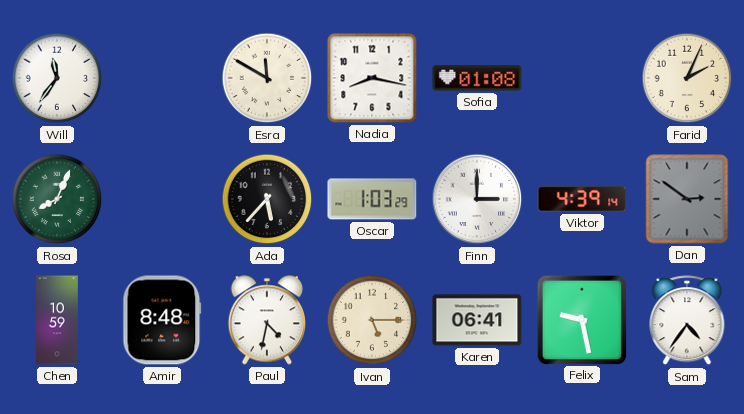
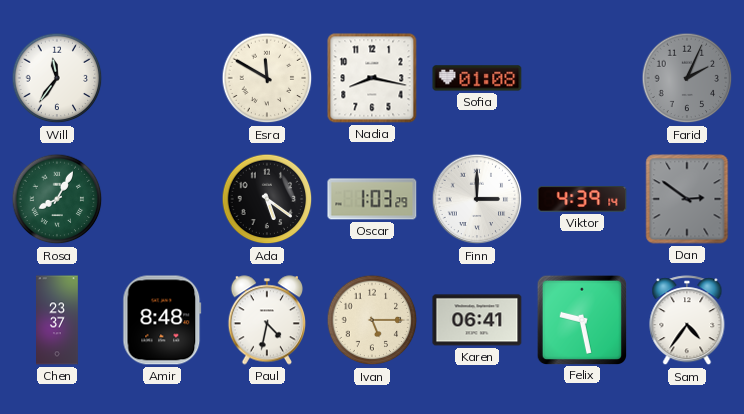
Farid dial: cream -> grey (687, 78)
Rosa: 8:04 -> 8:05 (57, 199)
Ada: 5:37 -> 5:21 (267, 199)
Chen: 10:59 -> 23:37 (58, 320)
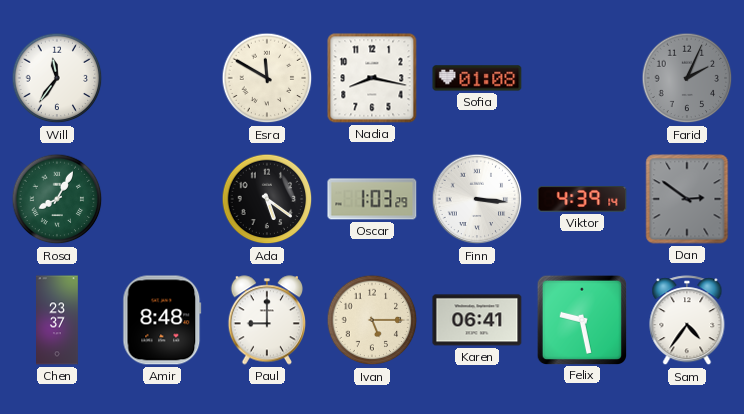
Finn: 3:00 -> 3:16 (477, 199)
Paul: 4:32 -> 9:00 (266, 320)
